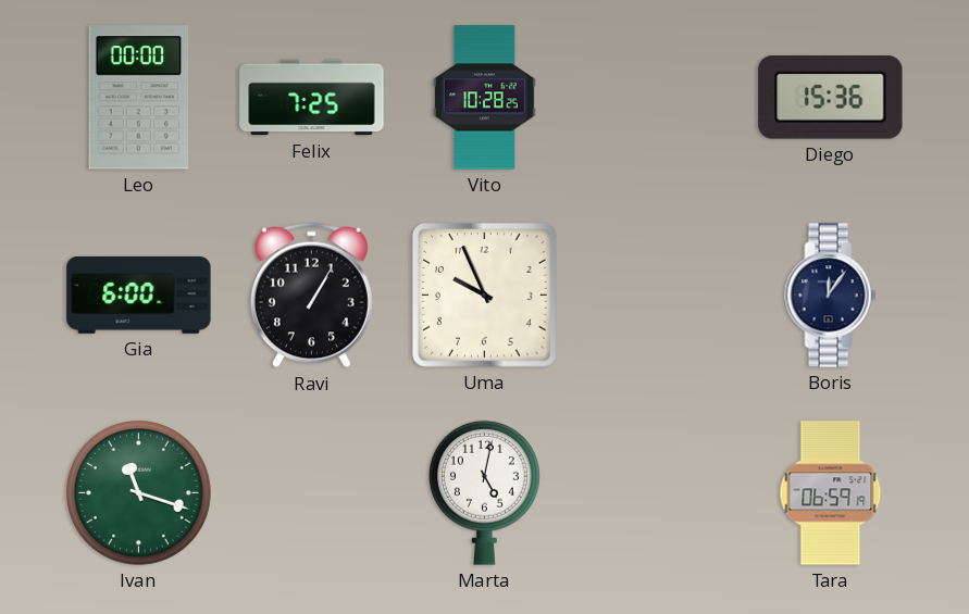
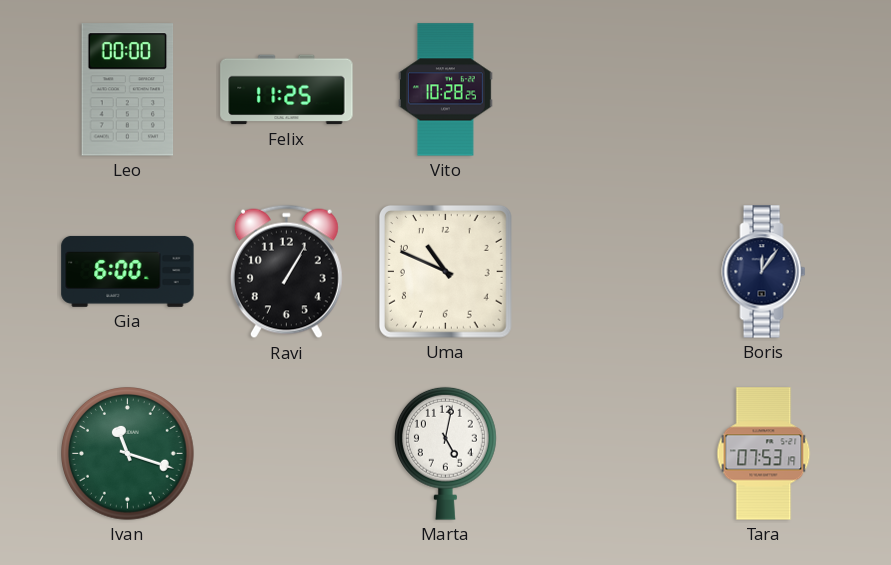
Felix: 7:25 -> 11:25 (287, 90)
Diego: 15:36 -> none (831, 98)
Uma: 9:56 -> 10:49 (445, 271)
Tara: 06:59 -> 07:53 (764, 454)
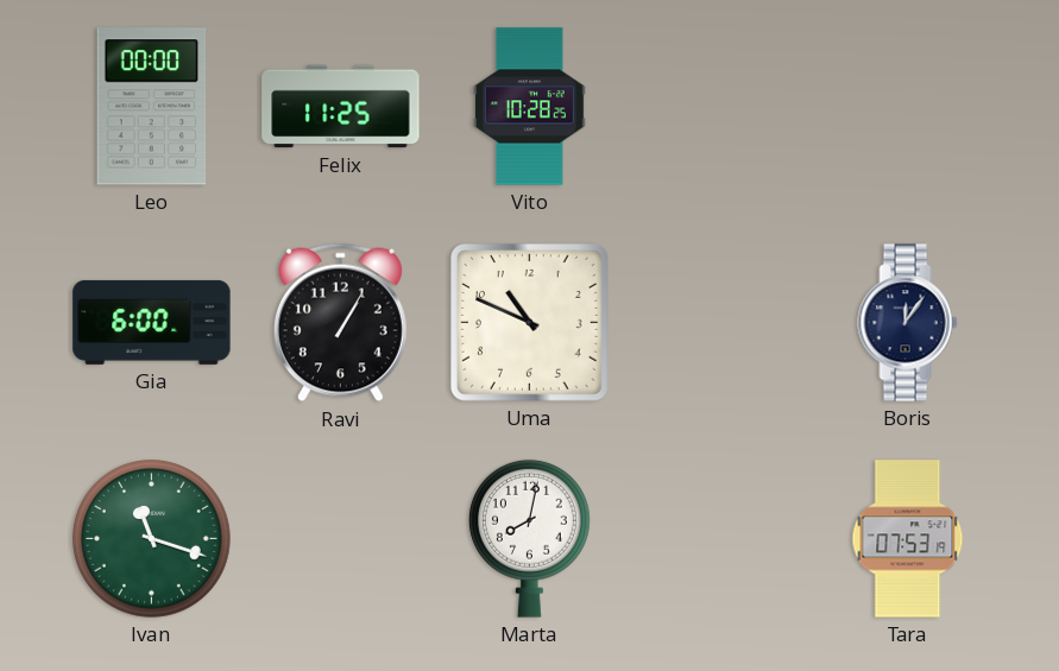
Marta: 5:02 -> 8:02 (529, 538)
